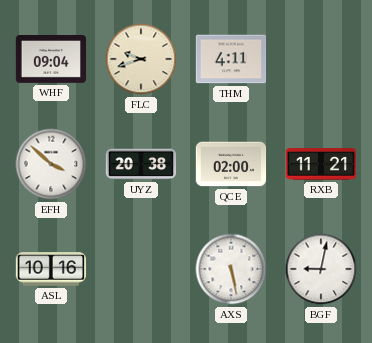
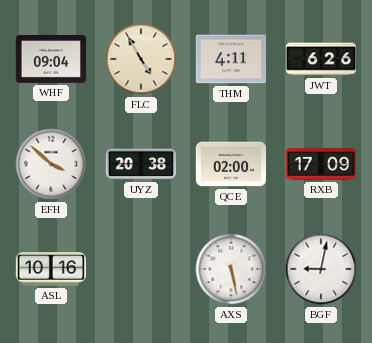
FLC: 9:42 -> 4:55 (141, 59)
JWT: none -> 6:26 (321, 59)
RXB: 11:21 -> 17:09 (321, 164)
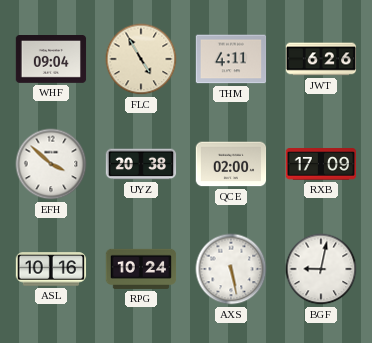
RPG: none -> 10:24 (141, 269)
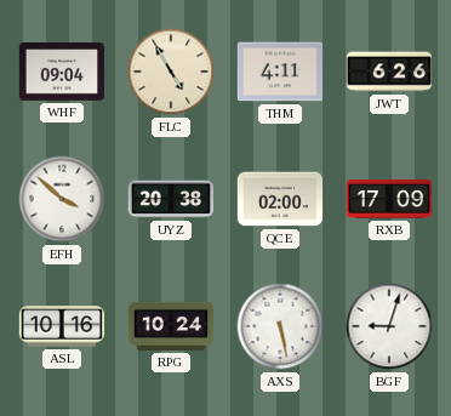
BGF: 9:02 -> 9:03 (389, 326)
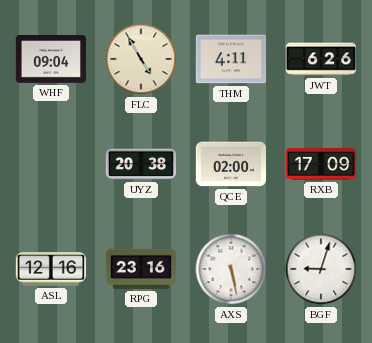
EFH: 3:52 -> none (62, 199)
ASL: 10:16 -> 12:16 (51, 269)
RPG: 10:24 -> 23:16 (141, 269)
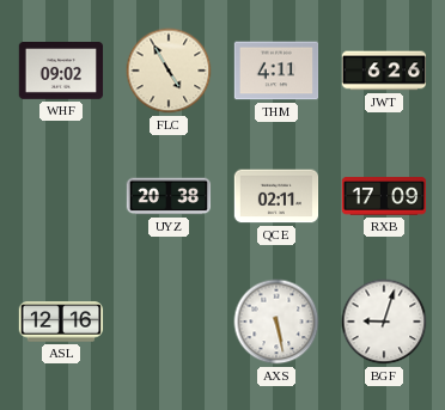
WHF: 09:04 -> 09:02 (61, 72)
QCE: 02:00 -> 02:11 (276, 196)
RPG: 23:16 -> none (141, 269)
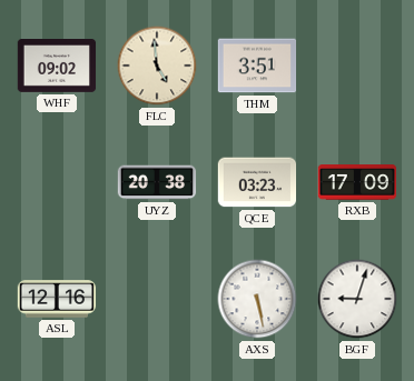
FLC: 4:55 -> 4:59 (157, 66)
THM: 4:11 -> 3:51 (257, 66)
JWT: 6:26 -> none (384, 71)
QCE: 02:11 -> 03:23 (257, 182)
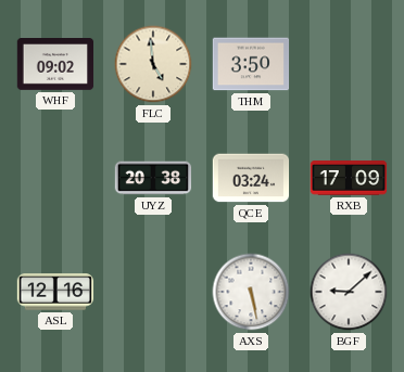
THM: 3:51 -> 3:50 (251, 64)
QCE: 03:23 -> 03:24 (251, 178)
BGF: 9:03 -> 9:08 (349, 292)
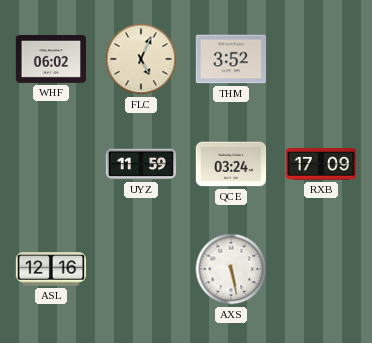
WHF: 09:02 -> 06:02 (51, 60)
FLC: 4:59 -> 5:04 (141, 59)
THM: 3:50 -> 3:52 (231, 59)
UYZ: 20:38 -> 11:59 (141, 164)
BGF: 9:08 -> none (349, 292)
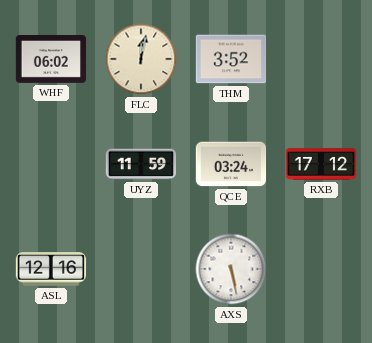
FLC: 5:04 -> 12:02 (141, 59)
RXB: 17:09 -> 17:12 (321, 164)
